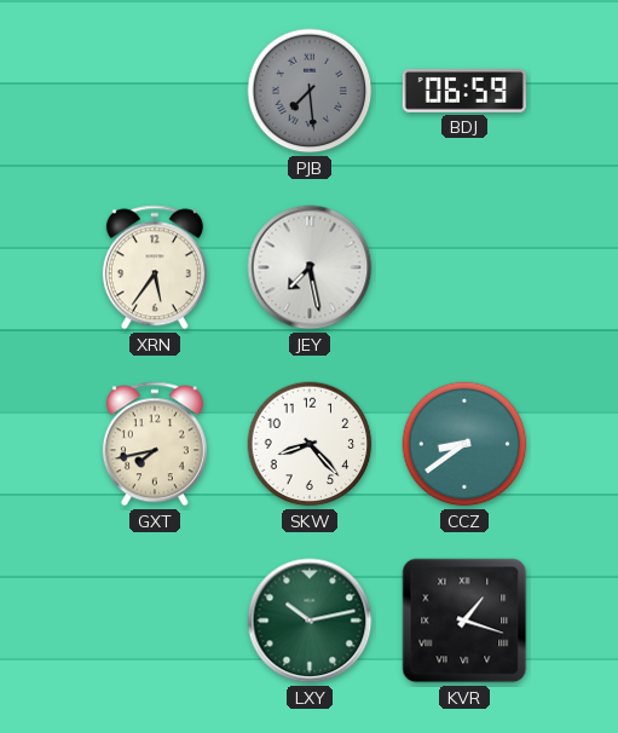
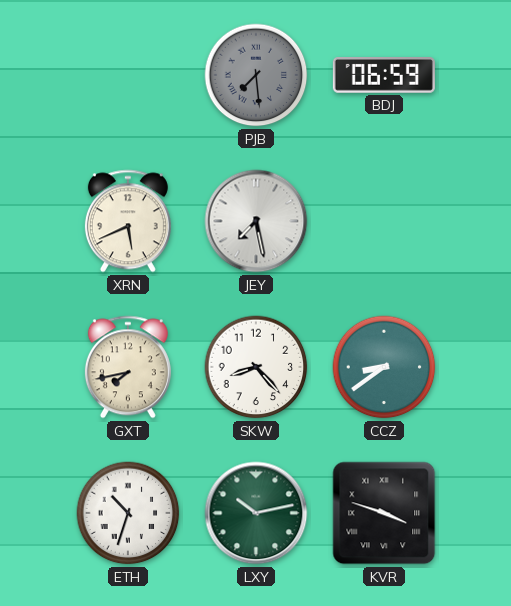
XRN: 5:36 -> 5:41 (128, 221)
ETH: none -> 10:33 (128, 513)
KVR: 1:18 -> 3:48 (384, 513)
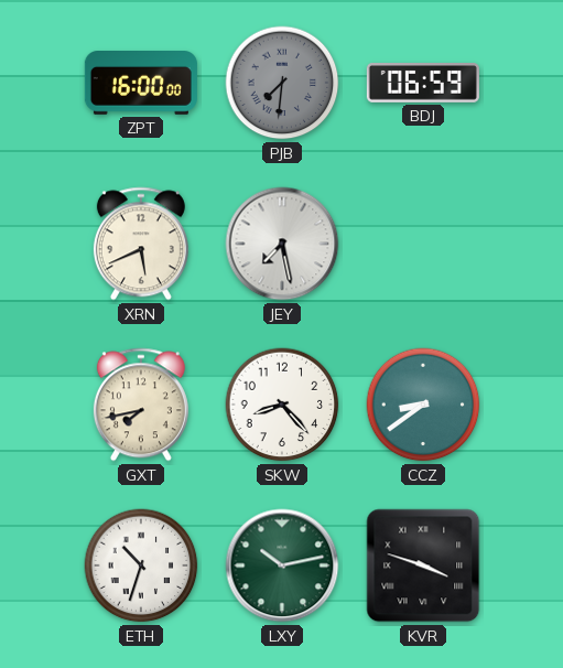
ZPT: none -> 16:00 (141, 84)
PJB: 7:29 -> 7:31 (282, 83)
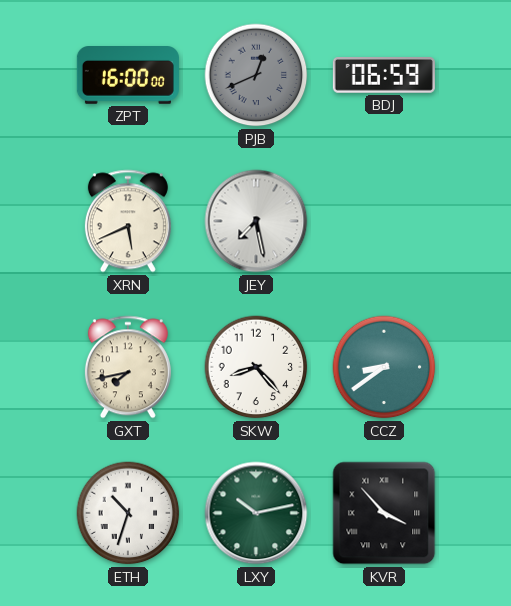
PJB: 7:31 -> 12:41 (256, 75)
KVR: 3:48 -> 3:53 (384, 513)
